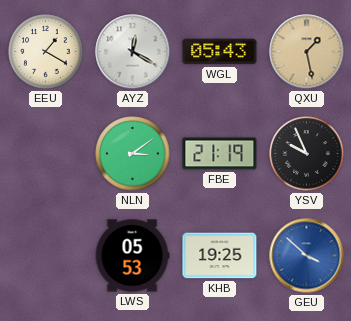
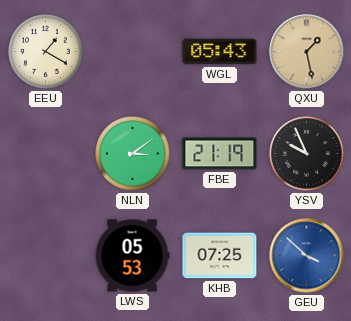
AYZ: 12:20 -> none (133, 52)
KHB: 19:25 -> 07:25 (220, 256)
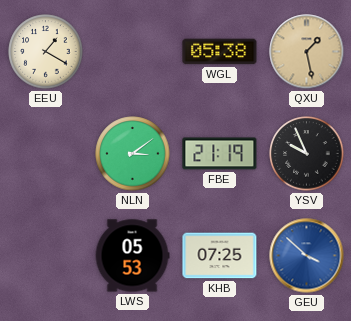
WGL: 05:43 -> 05:38 (220, 52)
